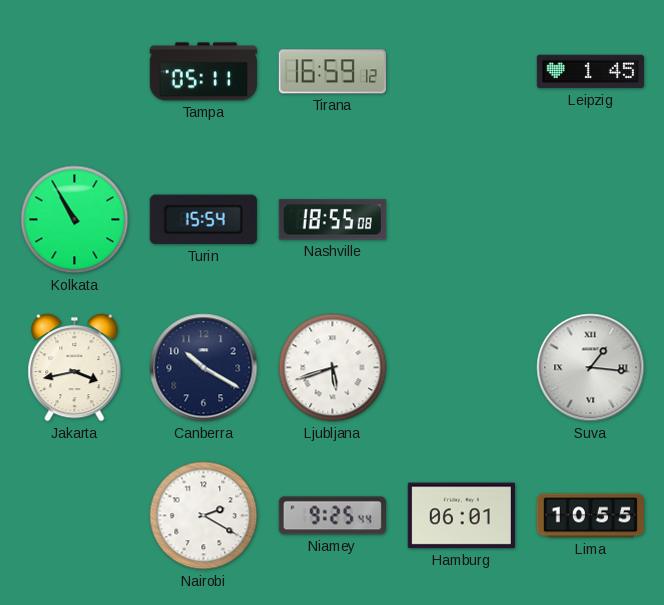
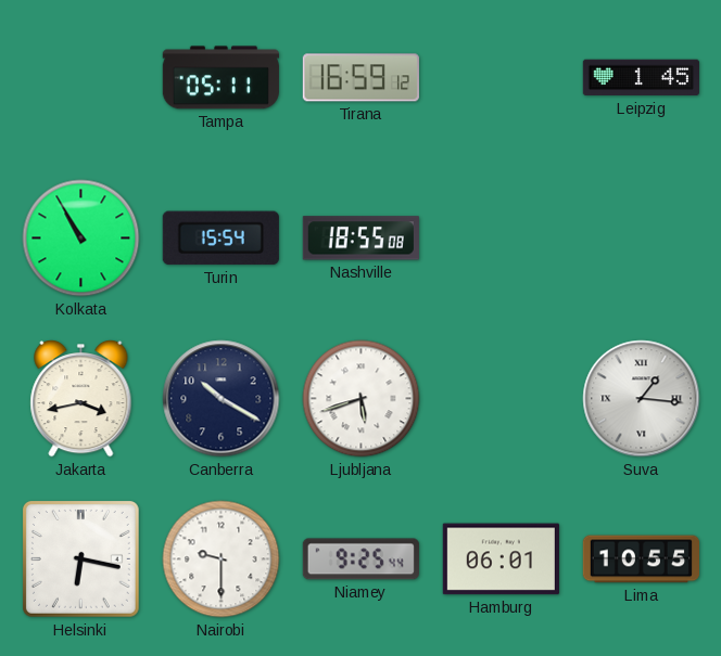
Helsinki: none -> 6:17 (80, 558)
Nairobi: 2:20 -> 9:30 (222, 559)
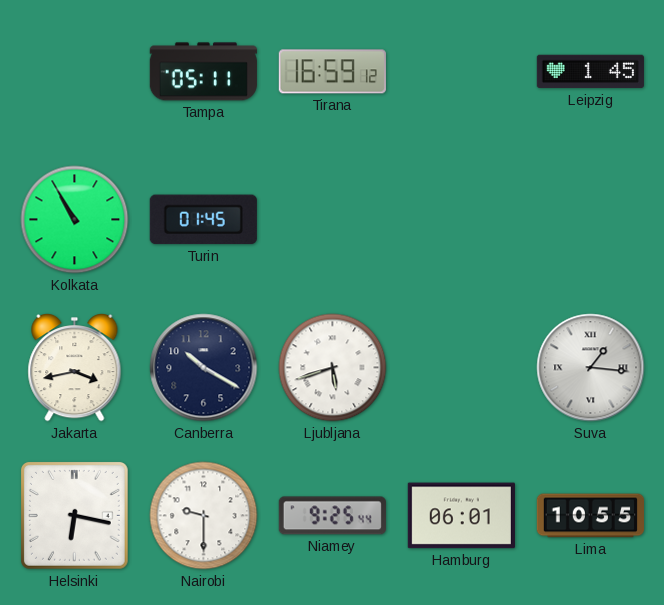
Turin: 15:54 -> 01:45 (203, 220)
Nashville: 18:55 -> none (360, 239)
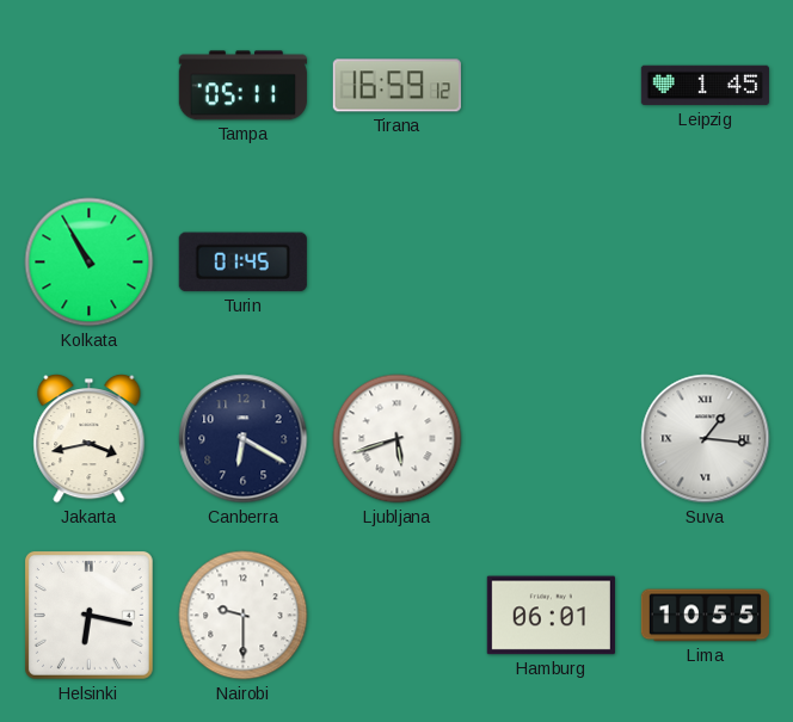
Canberra: 10:20 -> 6:20 (244, 439)
Niamey: 9:25 -> none (332, 516)
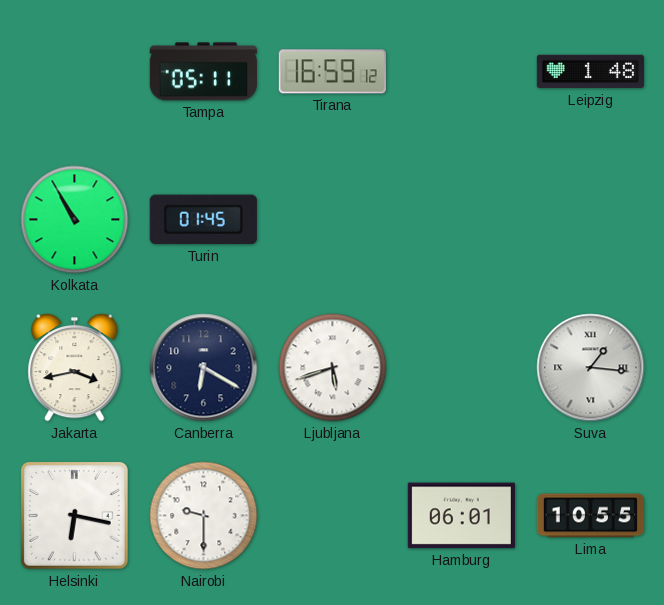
Leipzig: 1:45 -> 1:48 (590, 72)
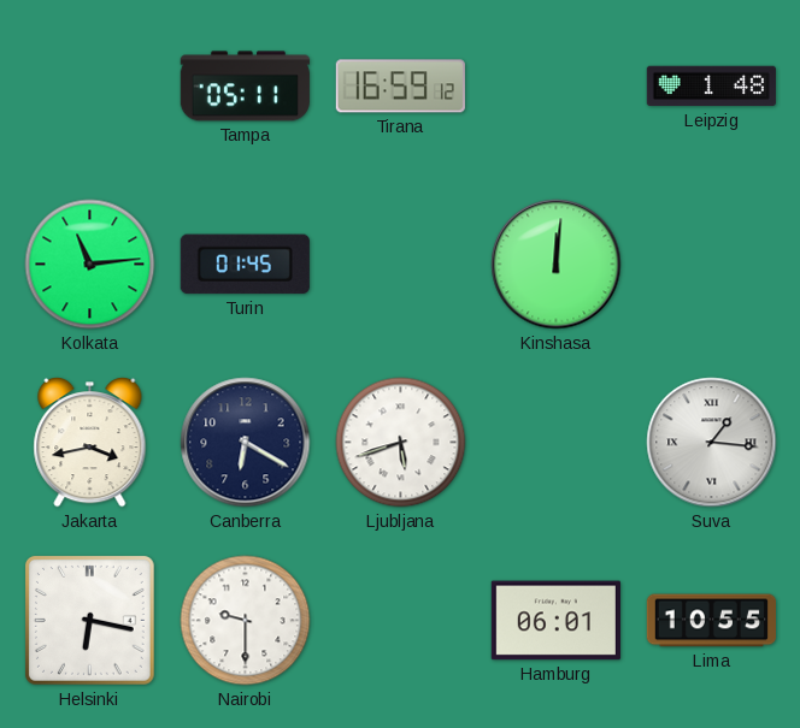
Kolkata: 10:55 -> 11:14 (90, 265)
Kinshasa: none -> 12:01 (557, 265)
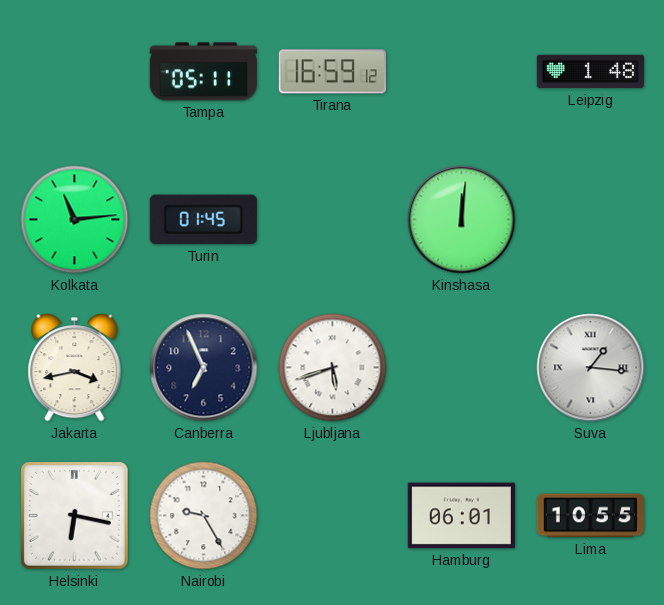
Canberra: 6:20 -> 6:56 (204, 368)
Nairobi: 9:30 -> 9:25 (204, 516)
